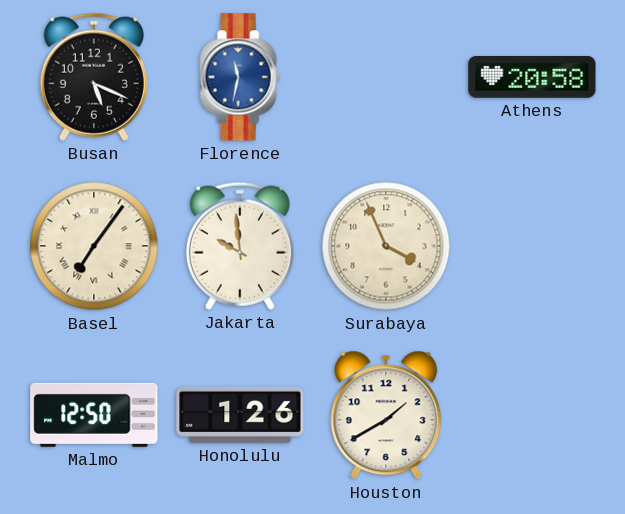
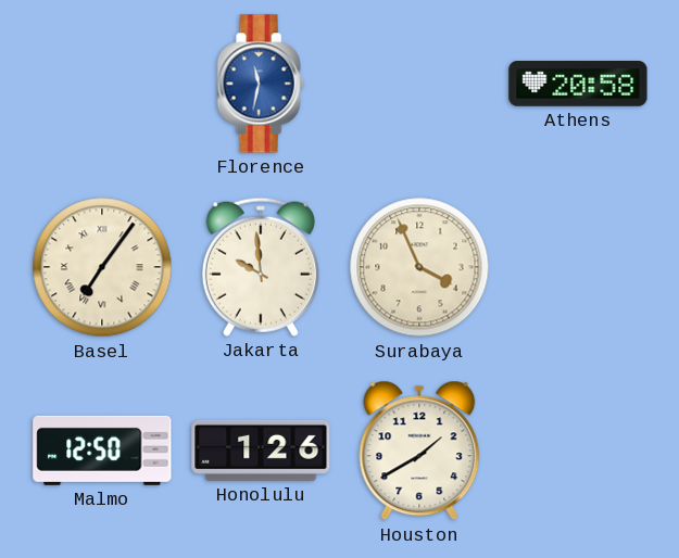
Busan: 5:19 -> none (94, 77)
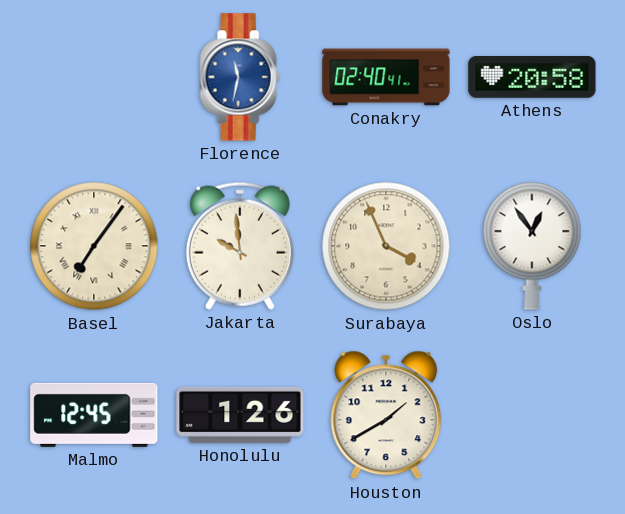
Conakry: none -> 02:40 (386, 77)
Oslo: none -> 12:54 (532, 246)
Malmo: 12:50 -> 12:45 (94, 415)
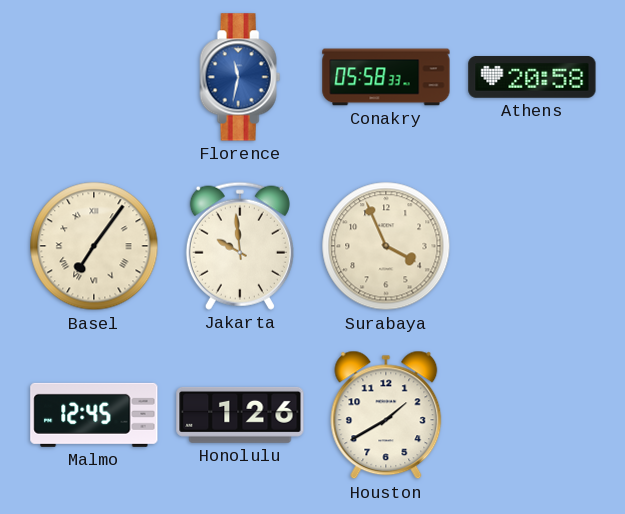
Conakry: 02:40 -> 05:58 (386, 77)
Oslo: 12:54 -> none (532, 246)
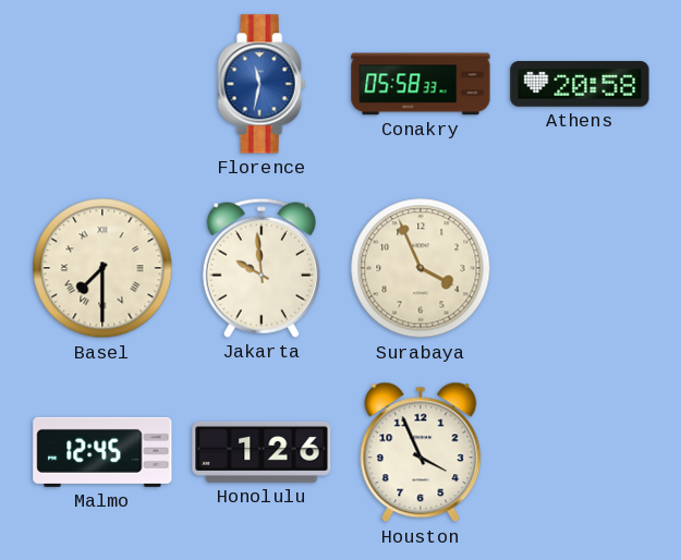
Basel: 7:06 -> 7:30 (102, 268)
Houston: 1:40 -> 3:56 (421, 452)
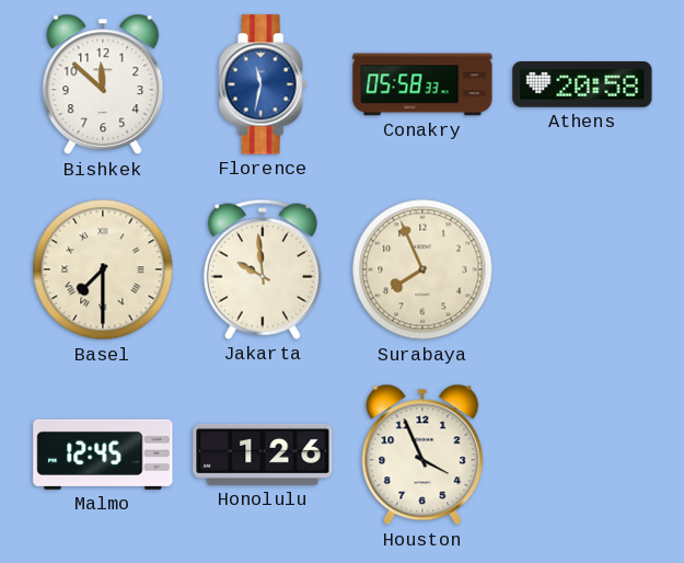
Bishkek: none -> 11:52 (103, 84)
Surabaya: 3:56 -> 7:56 (422, 269)
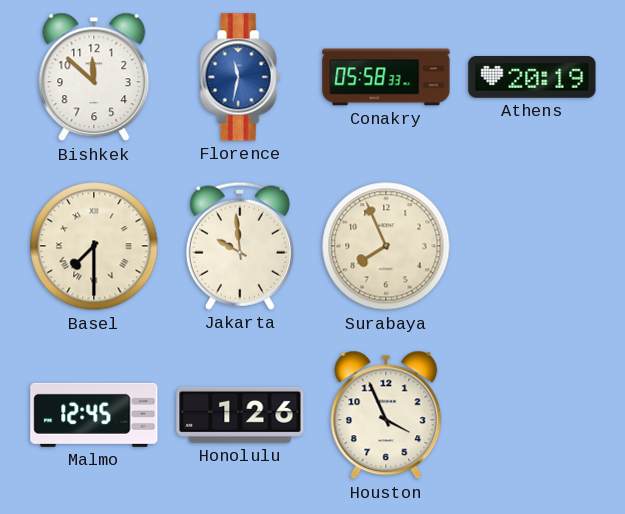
Athens: 20:58 -> 20:19 (532, 78)
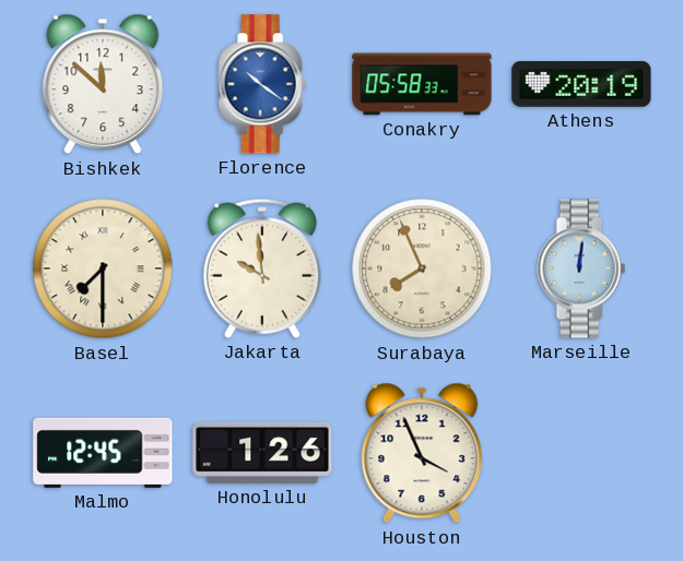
Florence: 11:32 -> 10:21 (262, 84)
Marseille: none -> 12:01 (581, 268)
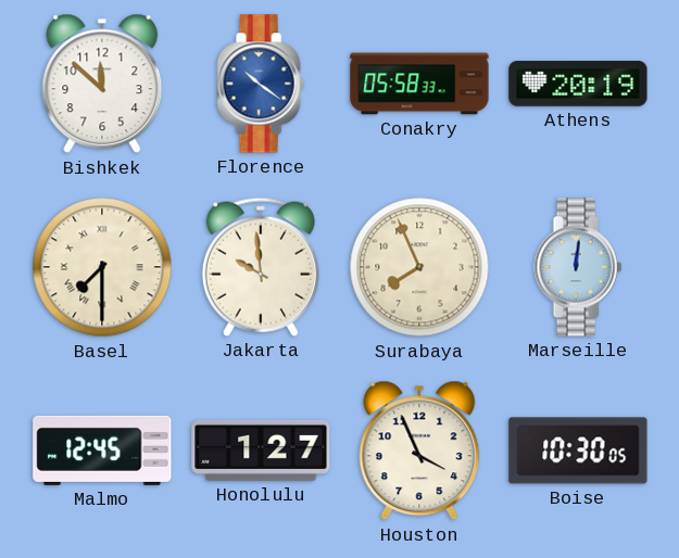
Honolulu: 1:26 -> 1:27 (261, 451)
Boise: none -> 10:30 (578, 451)
